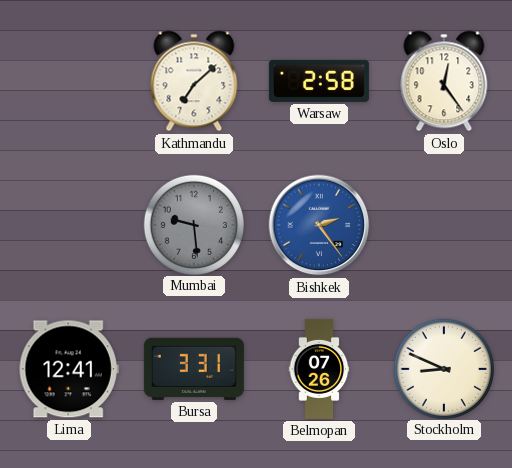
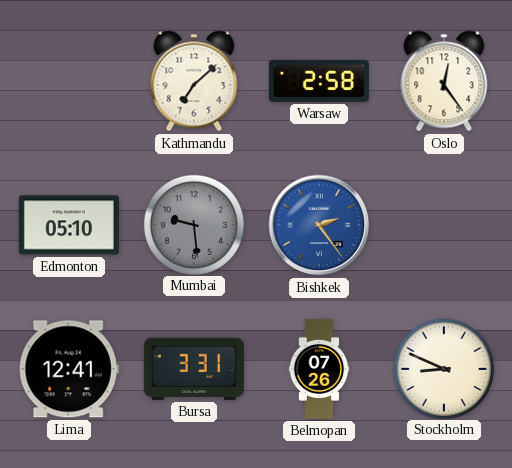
Edmonton: none -> 05:10 (69, 225)
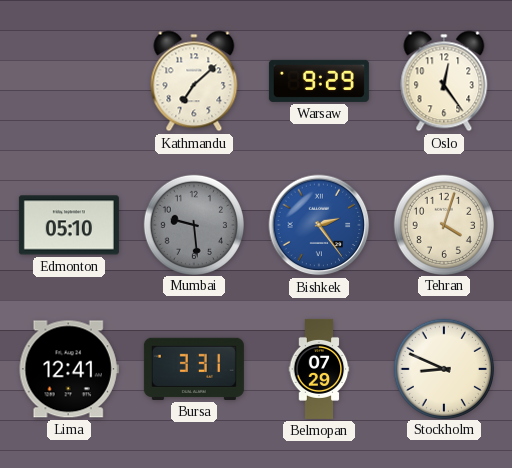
Warsaw: 2:58 -> 9:29 (319, 81)
Tehran: none -> 4:03 (443, 224)
Belmopan: 07:26 -> 07:29 (319, 369)
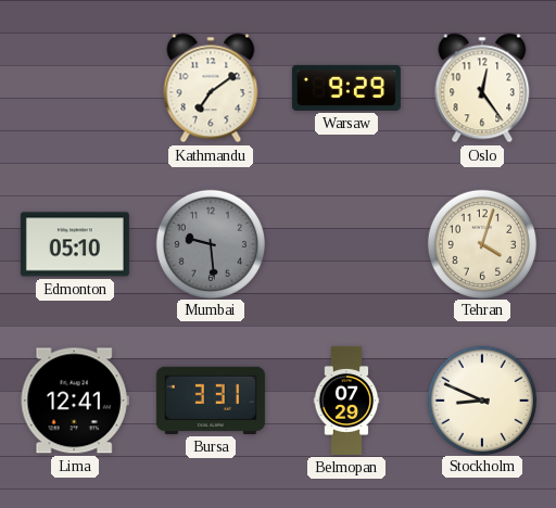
Kathmandu: 7:08 -> 7:09 (211, 88)
Bishkek: 2:24 -> none (319, 225)
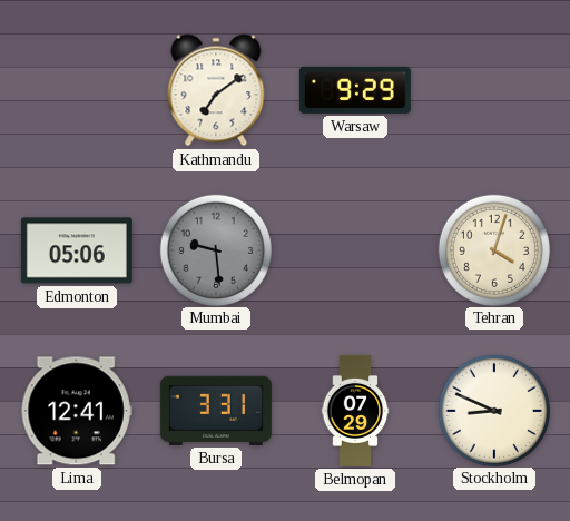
Oslo: 12:24 -> none (482, 88)
Edmonton: 05:10 -> 05:06 (77, 250)
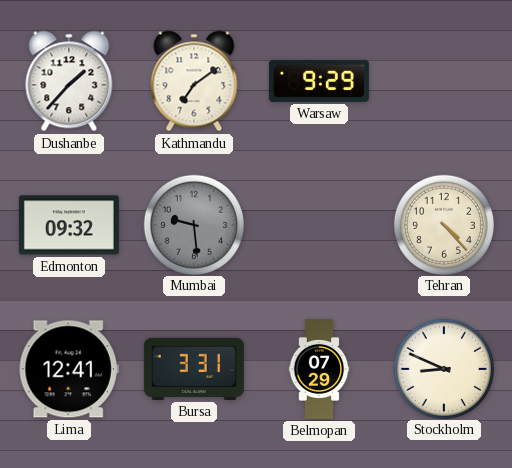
Dushanbe: none -> 1:37 (69, 81)
Edmonton: 05:06 -> 09:32 (69, 225)
Tehran: 4:03 -> 4:23 (443, 224)
